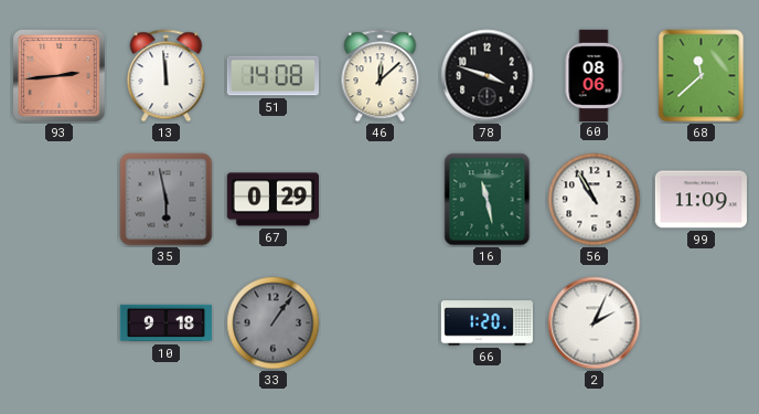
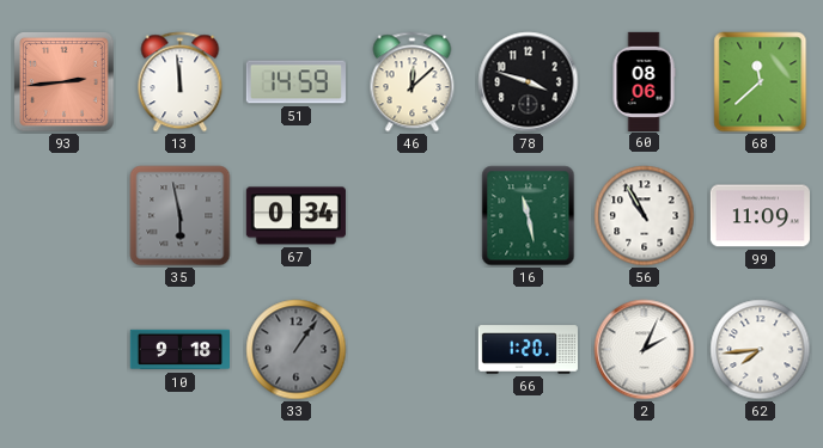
51: 14:08 -> 14:59 (295, 82)
67: 0:29 -> 0:34 (295, 216)
62: none -> 7:44 (761, 350)
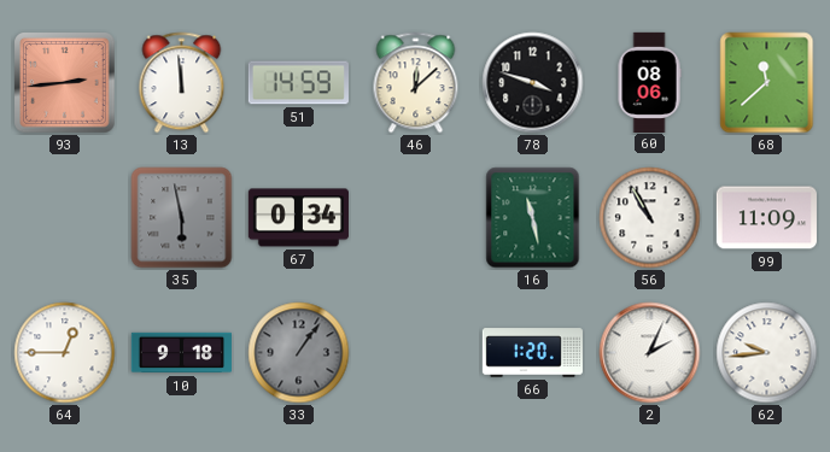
64: none -> 12:45 (65, 353)
62: 7:44 -> 9:44 (767, 353)
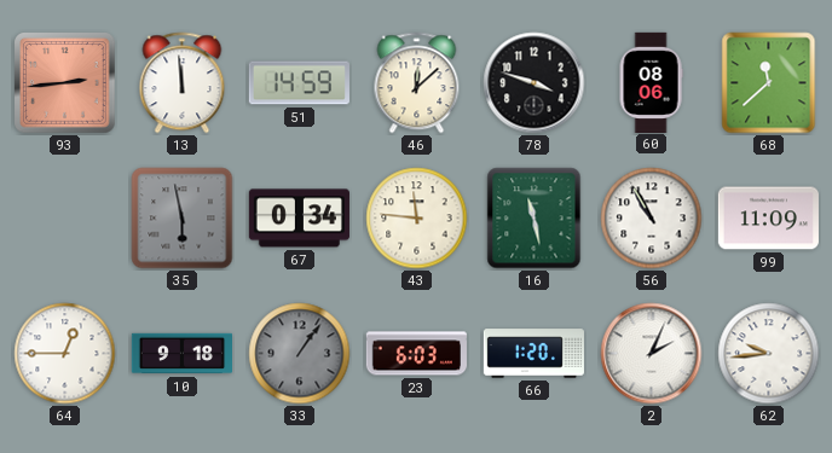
43: none -> 11:46 (417, 219)
23: none -> 6:03 (416, 354)
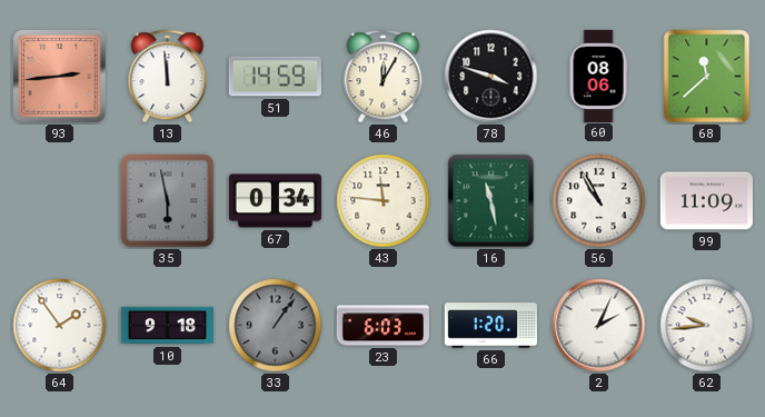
46: 12:08 -> 12:05 (384, 77)
64: 12:45 -> 1:54 (60, 326)
